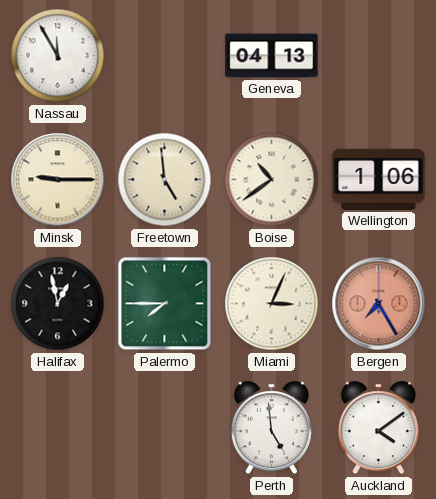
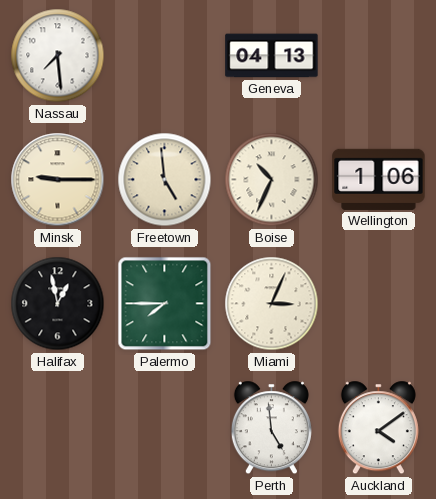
Nassau: 11:55 -> 7:29 (58, 56)
Boise: 10:39 -> 10:34 (272, 180)
Bergen: 7:25 -> none (379, 304)
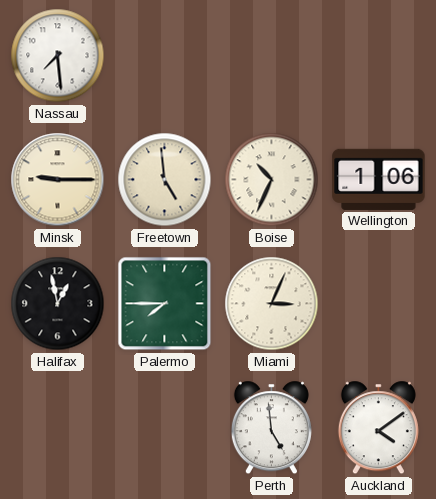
Geneva: 04:13 -> none (272, 56)
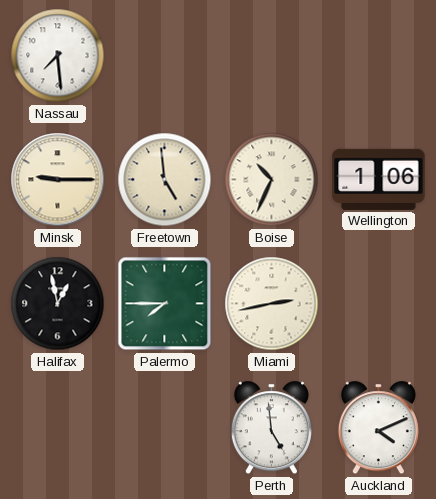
Miami: 3:04 -> 2:43 (272, 304)
Auckland: 4:09 -> 4:11 (378, 428)
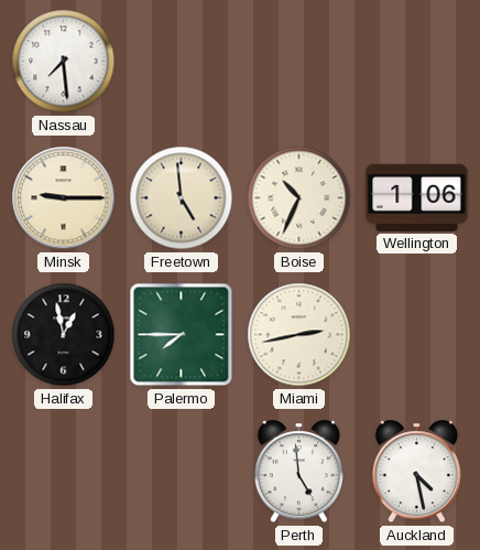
Auckland: 4:11 -> 4:28 (416, 472)
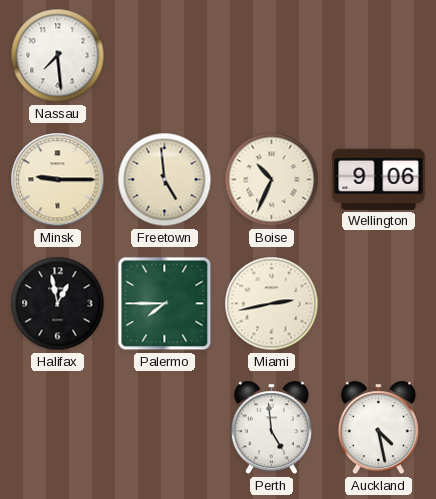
Wellington: 1:06 -> 9:06 (379, 179)
